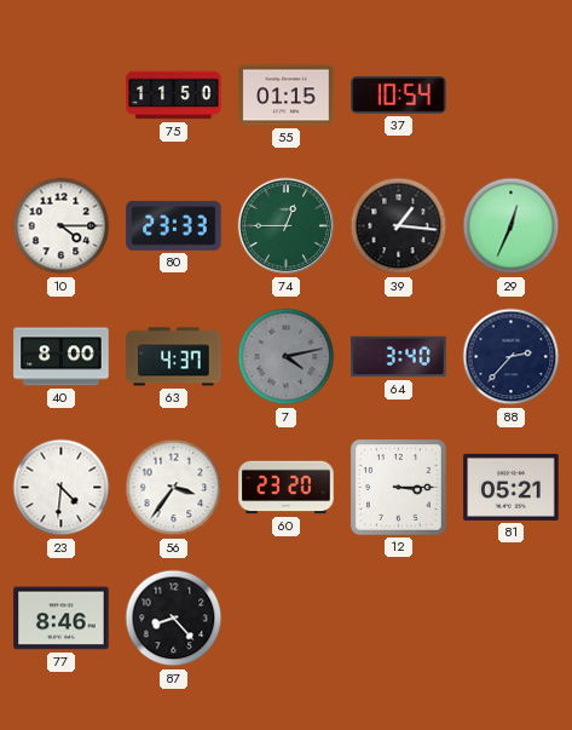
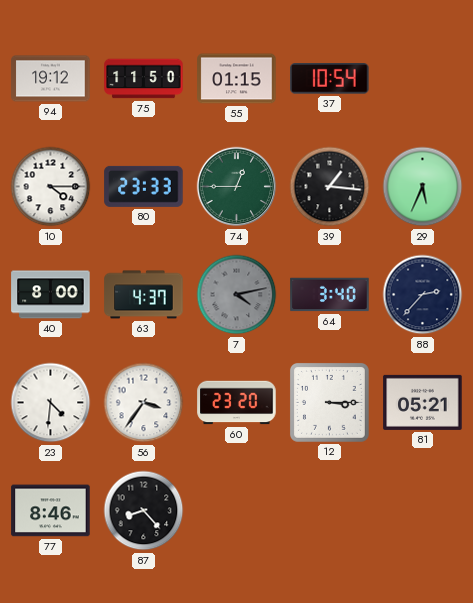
94: none -> 19:12 (51, 79)
29: 12:34 -> 5:34 (423, 187)
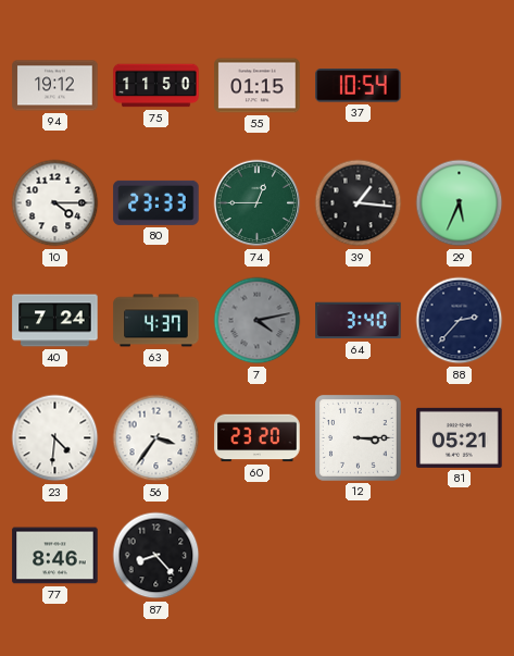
40: 8:00 -> 7:24 (55, 321)
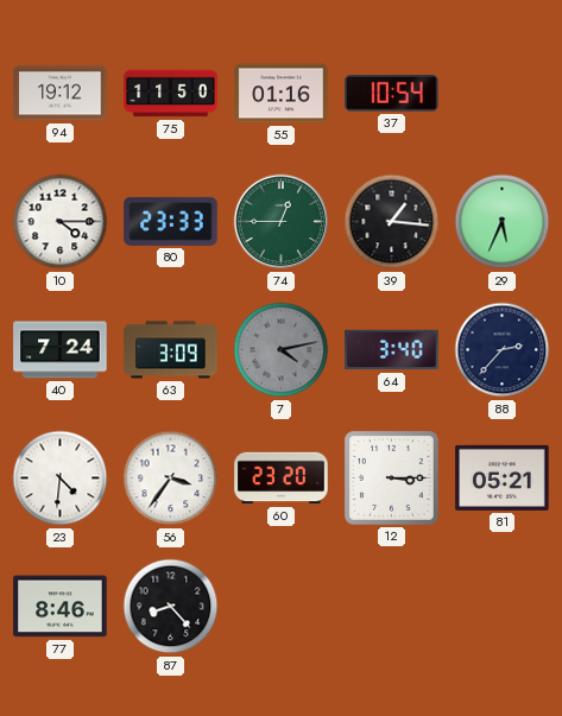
55: 01:15 -> 01:16 (282, 94)
63: 4:37 -> 3:09 (171, 350)
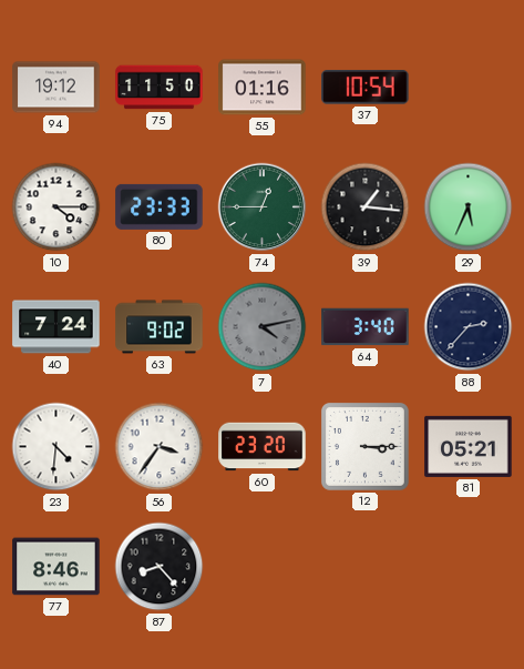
63: 3:09 -> 9:02 (160, 327)
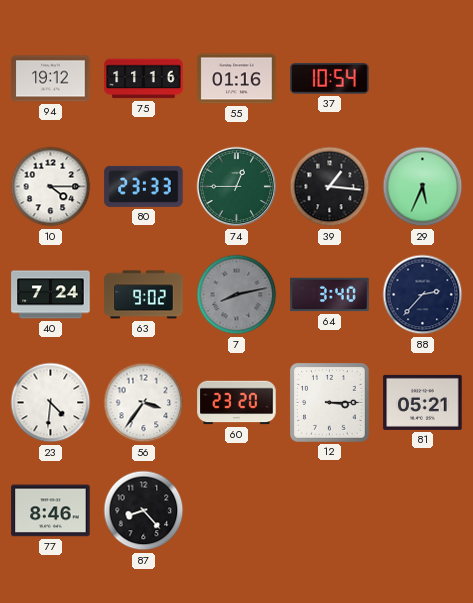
75: 11:50 -> 11:16 (144, 79)
7: 4:13 -> 8:13 (237, 295)
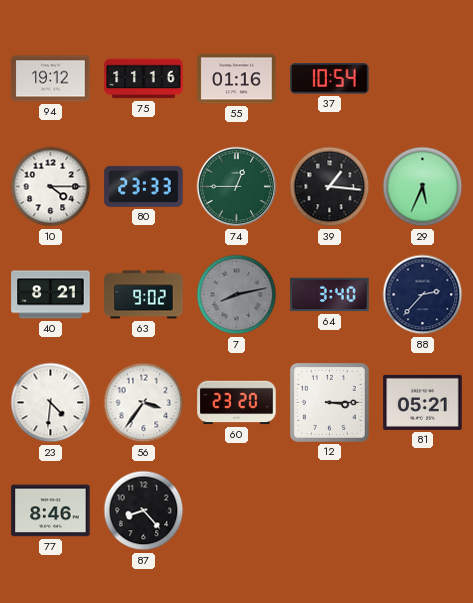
40: 7:24 -> 8:21 (51, 295)
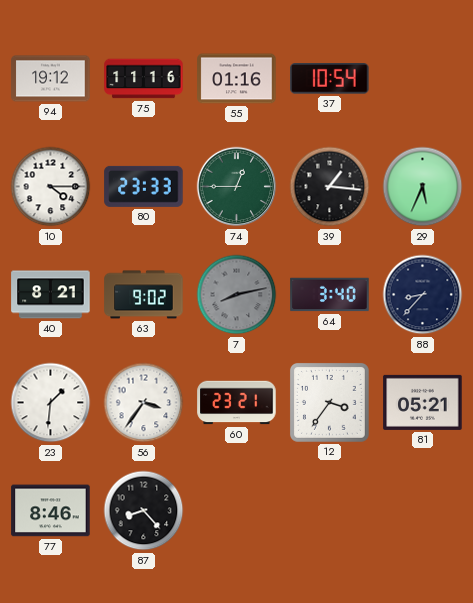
88: 2:37 -> 8:37 (423, 295)
23: 4:31 -> 1:31 (51, 403)
60: 23:20 -> 23:21 (237, 403)
12: 3:15 -> 3:36 (329, 402)
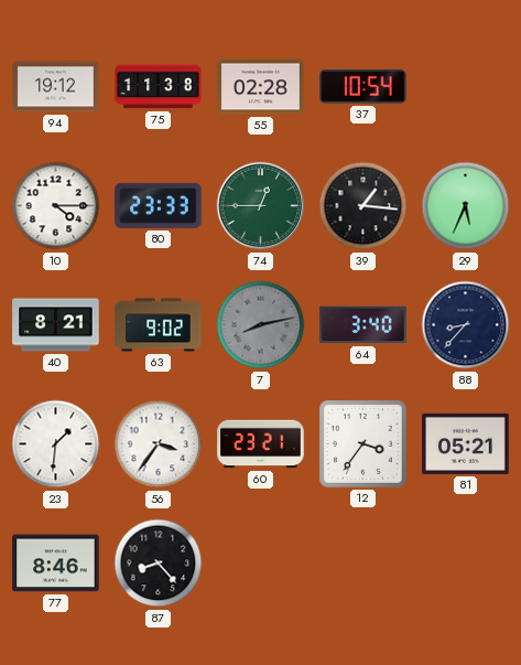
75: 11:16 -> 11:38 (159, 87)
55: 01:16 -> 02:28 (261, 87)
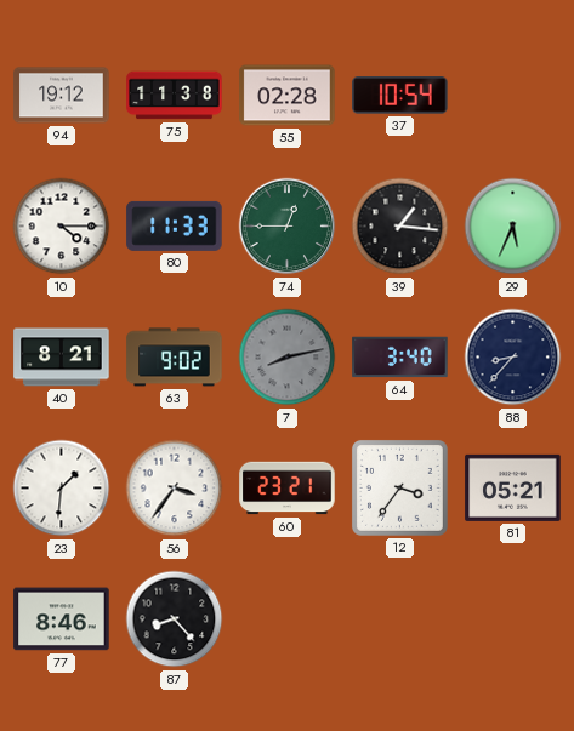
80: 23:33 -> 11:33 (175, 225)
